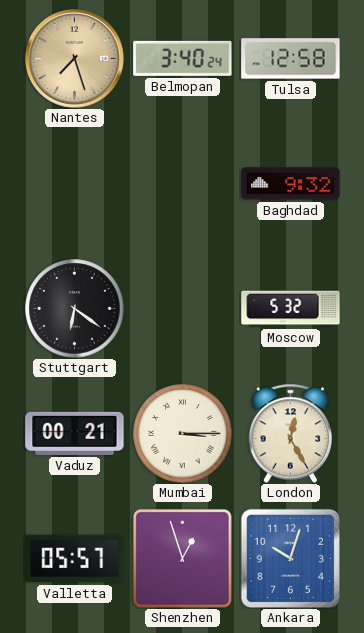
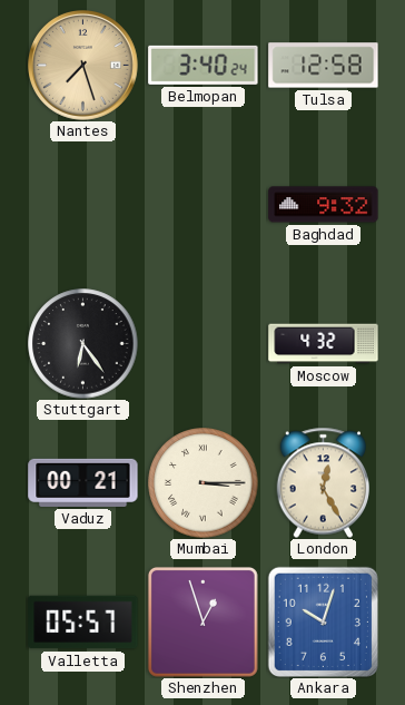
Stuttgart: 6:21 -> 6:24 (83, 344)
Moscow: 5:32 -> 4:32 (324, 344)
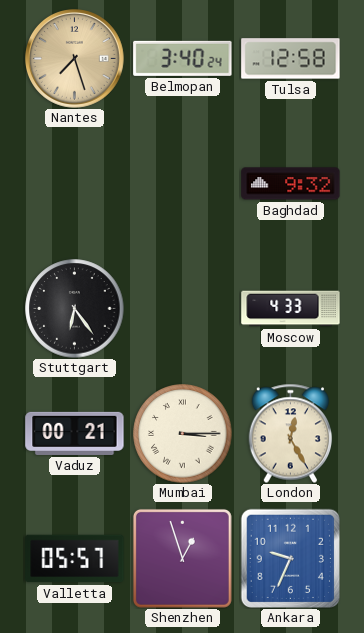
Moscow: 4:32 -> 4:33 (291, 309)
Ankara: 10:03 -> 9:34 (290, 558)
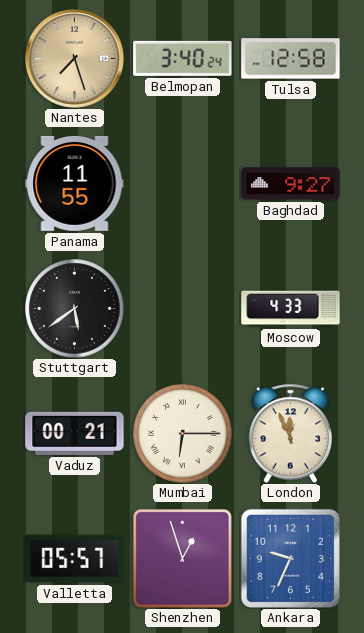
Panama: none -> 11:55 (75, 183)
Baghdad: 9:32 -> 9:27 (291, 184)
Stuttgart: 6:24 -> 5:39 (75, 309)
Mumbai: 3:15 -> 6:15 (183, 434)
London: 12:25 -> 11:56 (290, 433)
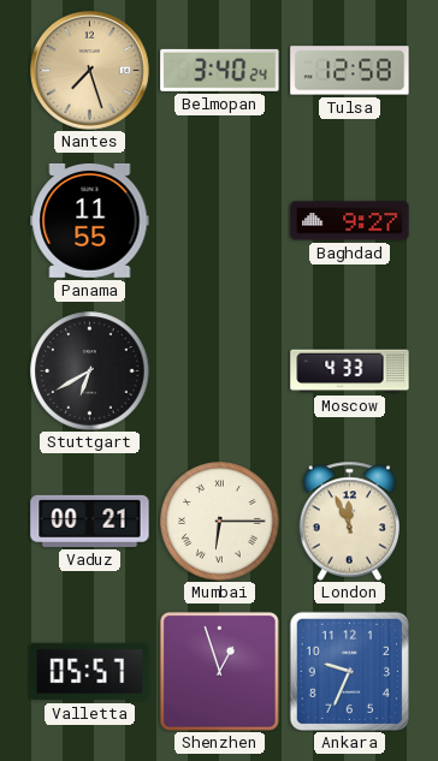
Stuttgart: 5:39 -> 6:40 (90, 371)
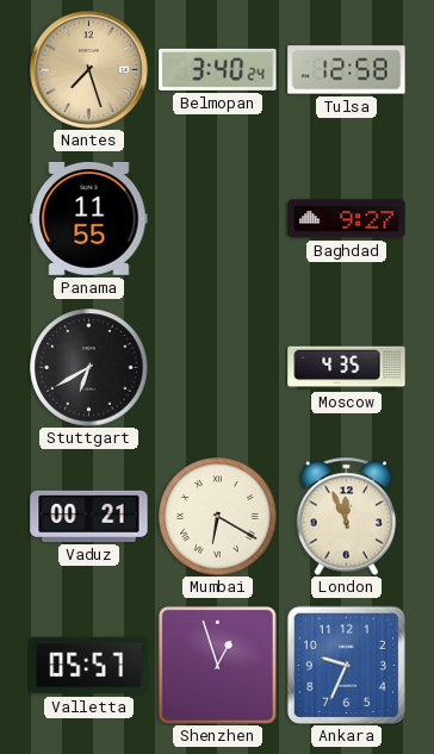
Moscow: 4:33 -> 4:35 (347, 368)
Mumbai: 6:15 -> 6:20 (218, 517)
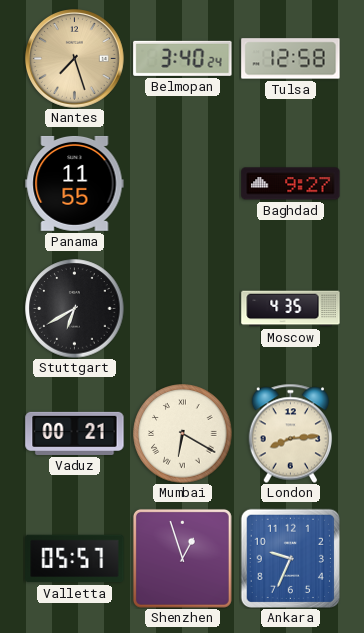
London: 11:56 -> 8:14 (290, 433)
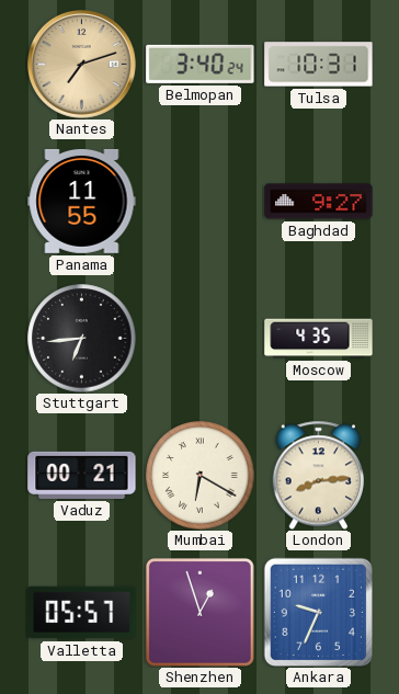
Nantes: 7:27 -> 7:12 (82, 65)
Tulsa: 12:58 -> 10:31 (319, 65)
Stuttgart: 6:40 -> 6:44 (82, 339)
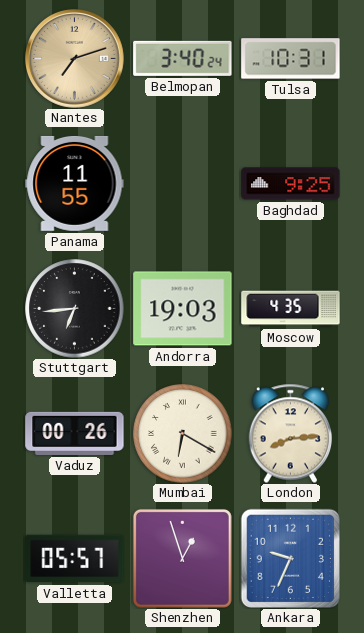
Baghdad: 9:27 -> 9:25 (291, 184)
Andorra: none -> 19:03 (183, 309)
Vaduz: 00:21 -> 00:26 (75, 433)
